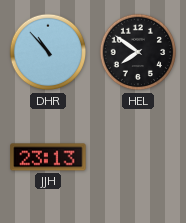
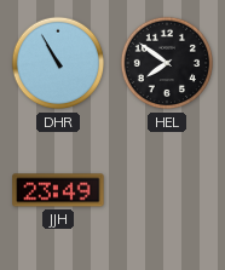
DHR: 10:53 -> 10:55 (58, 63)
JJH: 23:13 -> 23:49 (58, 190)
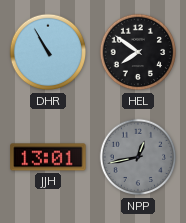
JJH: 23:49 -> 13:01 (48, 157)
NPP: none -> 12:43 (138, 157)
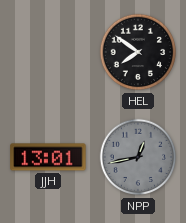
DHR: 10:55 -> none (48, 52)
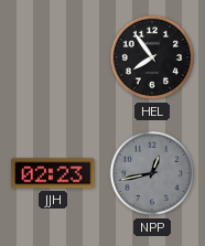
HEL: 7:51 -> 7:54 (152, 57)
JJH: 13:01 -> 02:23 (53, 173)
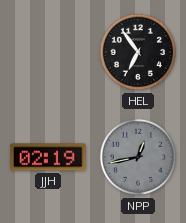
HEL: 7:54 -> 6:54 (138, 52)
JJH: 02:23 -> 02:19 (48, 157)
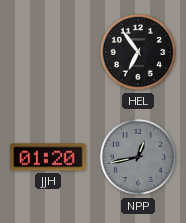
JJH: 02:19 -> 01:20 (48, 157)
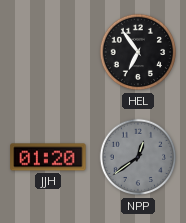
NPP: 12:43 -> 12:39 (138, 157)
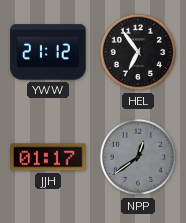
YWW: none -> 21:12 (48, 52)
JJH: 01:20 -> 01:17 (48, 157)
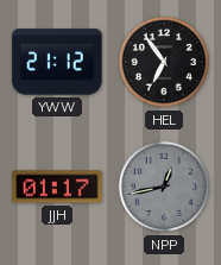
NPP: 12:39 -> 12:43 (164, 187)
